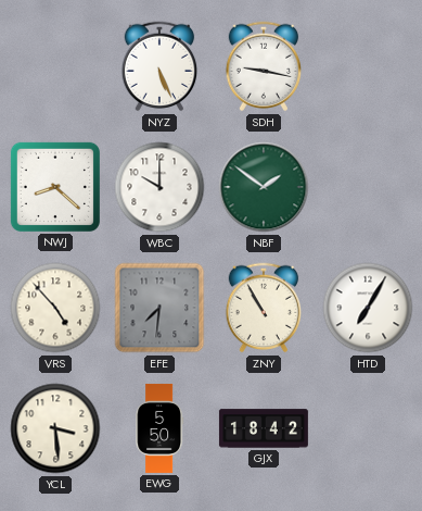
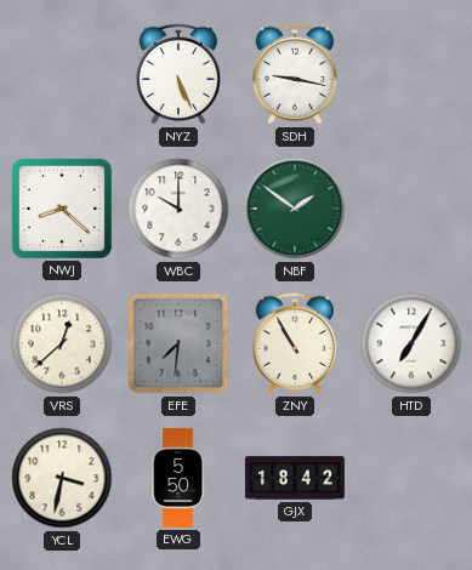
VRS: 4:53 -> 12:38 (62, 343)
YCL: 3:29 -> 3:32 (62, 478)
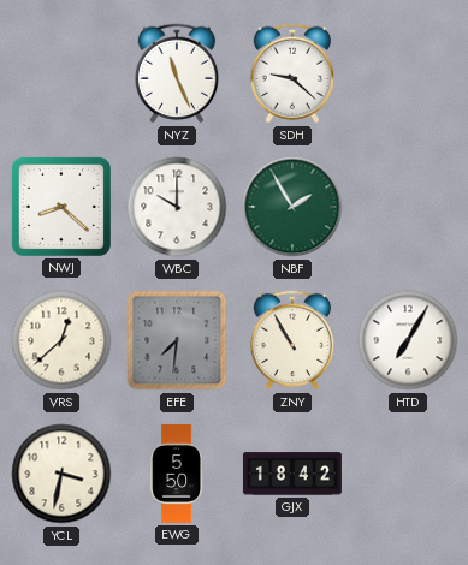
NYZ: 5:26 -> 11:26 (177, 73)
SDH: 9:17 -> 9:22 (292, 73)
NBF: 1:51 -> 1:55 (292, 207)
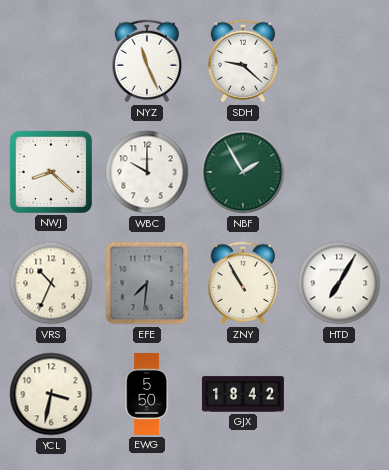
VRS: 12:38 -> 10:34 (51, 283)
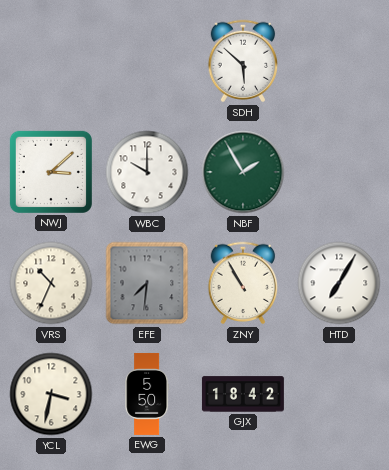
NYZ: 11:26 -> none (147, 61)
SDH: 9:22 -> 5:52 (243, 61)
NWJ: 8:22 -> 3:08 (51, 172)
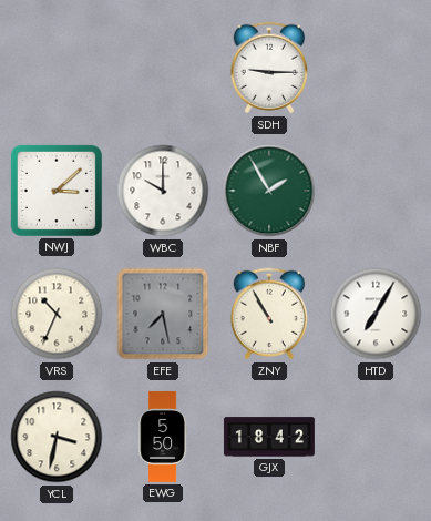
SDH: 5:52 -> 9:15 (269, 68)
EFE: 7:31 -> 7:28 (163, 314)
